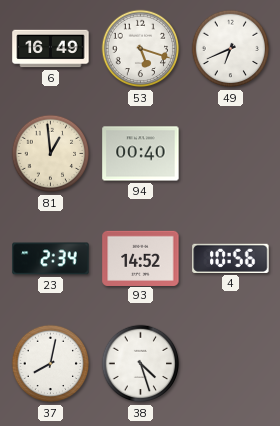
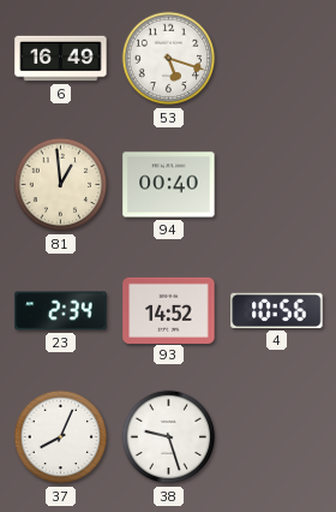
49: 6:41 -> none (231, 49)
37: 8:02 -> 8:04 (61, 437)
38: 4:27 -> 9:27 (169, 437)
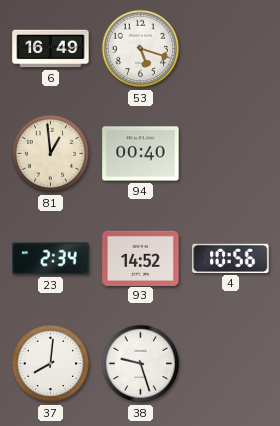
37: 8:04 -> 8:01 (51, 364)
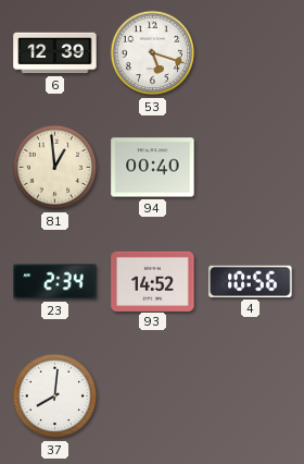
6: 16:49 -> 12:39 (55, 53)
38: 9:27 -> none (141, 364)
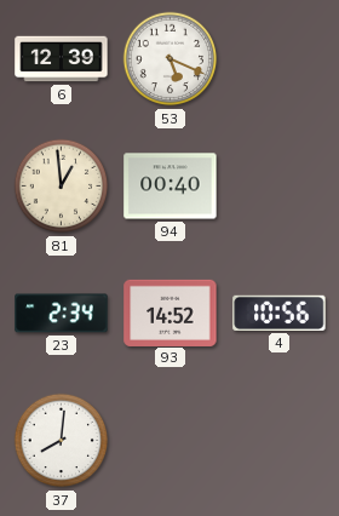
53: 5:18 -> 5:19 (171, 59)
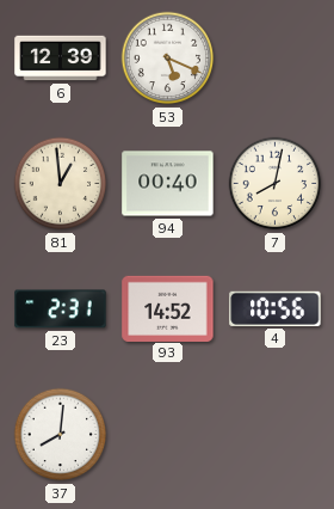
7: none -> 8:02 (276, 184)
23: 2:34 -> 2:31 (61, 309)
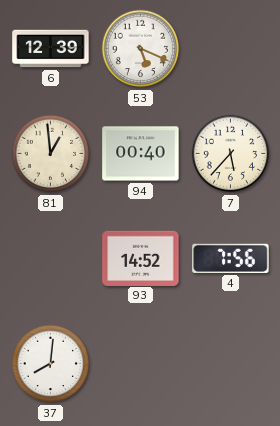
7: 8:02 -> 5:37 (231, 154)
23: 2:31 -> none (61, 309)
4: 10:56 -> 7:56 (231, 258)
